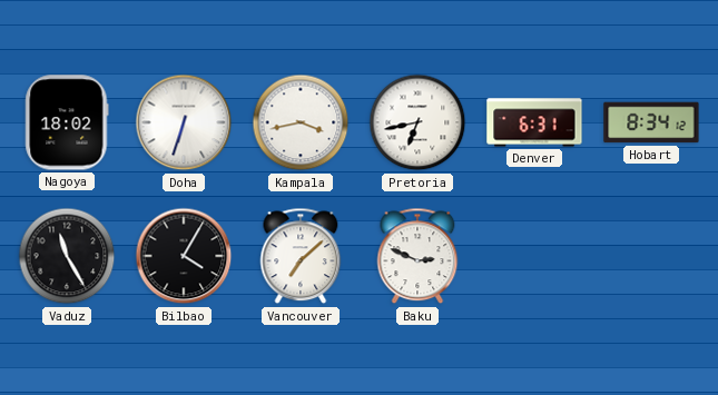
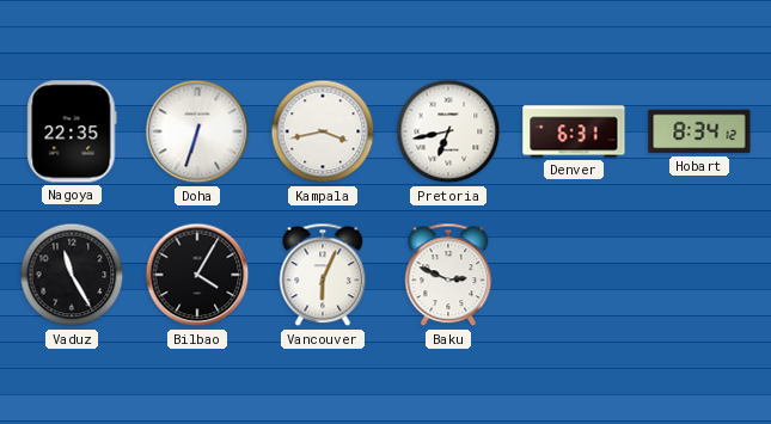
Nagoya: 18:02 -> 22:35 (72, 131)
Vancouver: 7:08 -> 6:04 (323, 275)
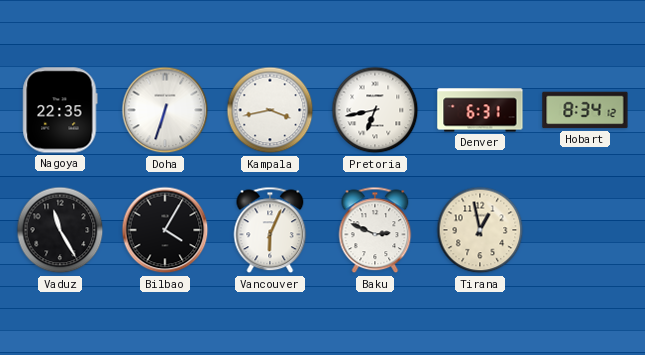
Tirana: none -> 12:58 (480, 230)
